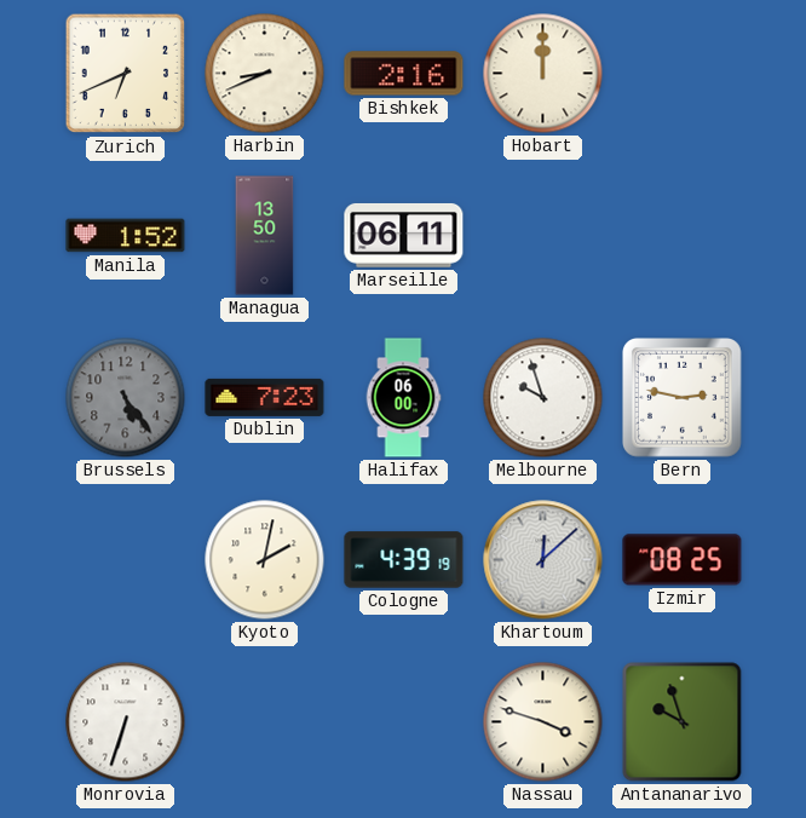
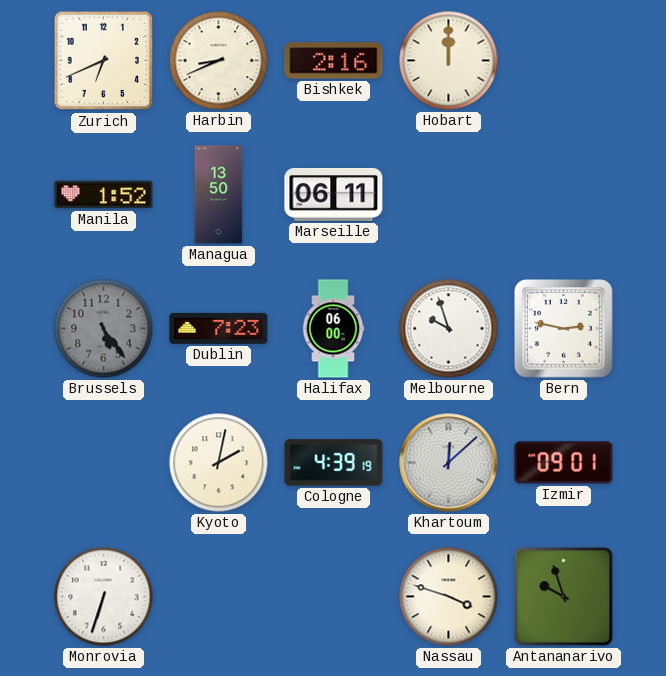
Izmir: 08:25 -> 09:01 (564, 463)
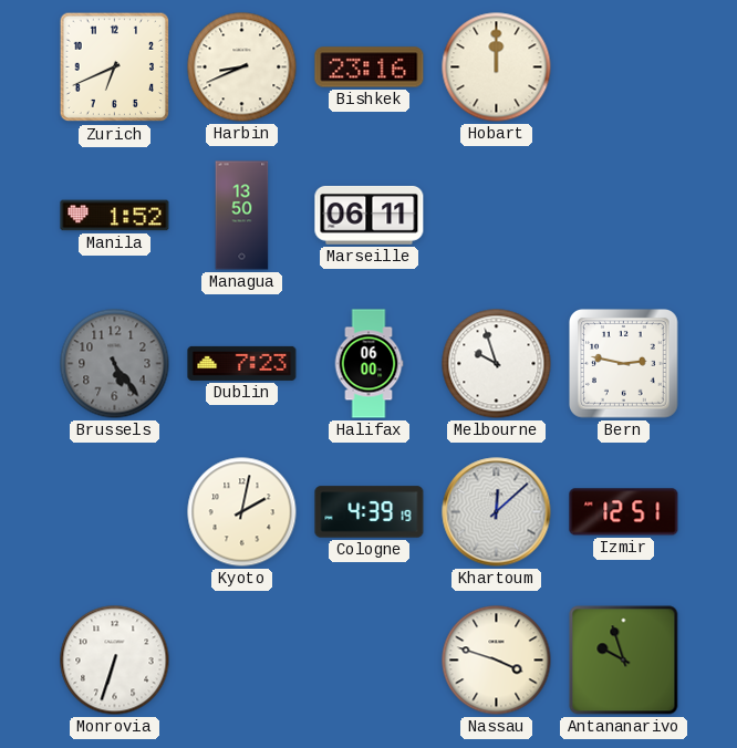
Bishkek: 2:16 -> 23:16 (370, 67)
Izmir: 09:01 -> 12:51 (624, 512)
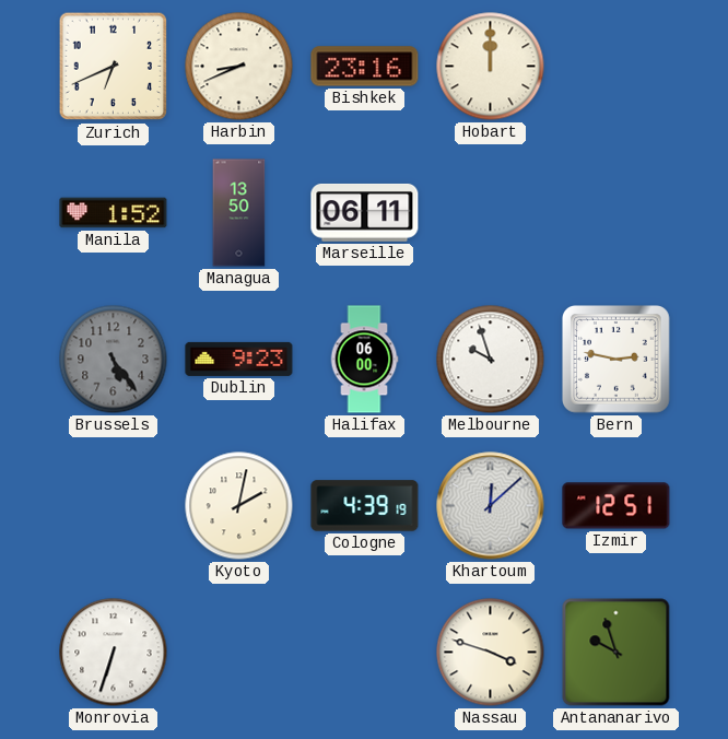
Dublin: 7:23 -> 9:23 (239, 359)
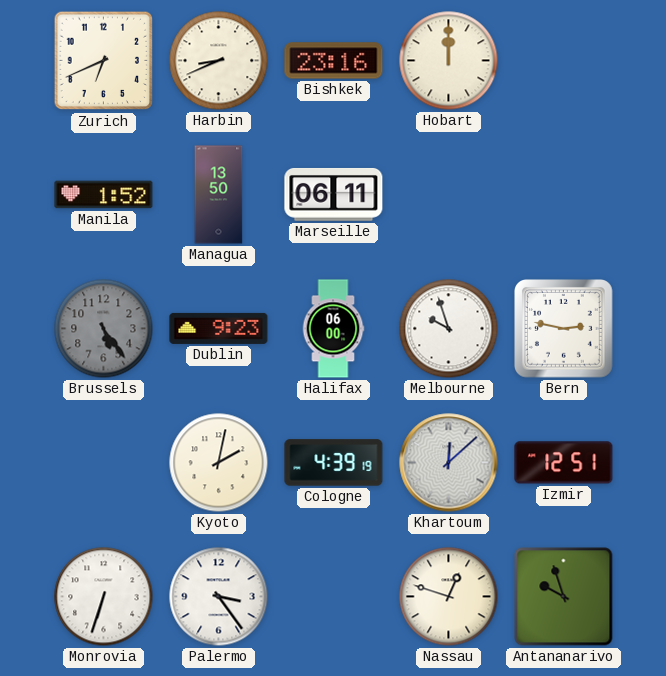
Palermo: none -> 3:24 (219, 597)
Nassau: 3:48 -> 12:48 (449, 597)
